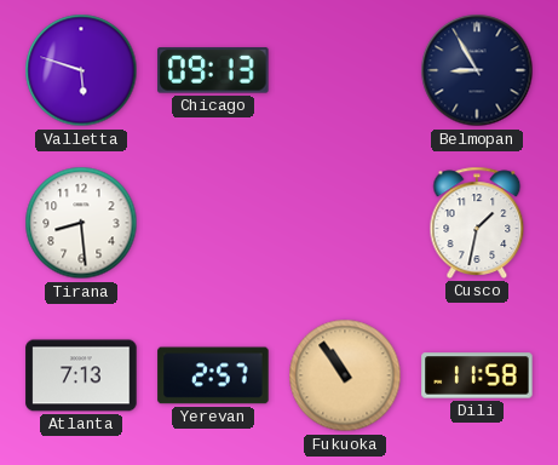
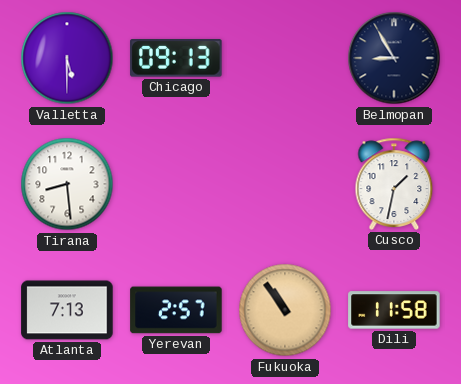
Valletta: 5:48 -> 5:30 (67, 58)
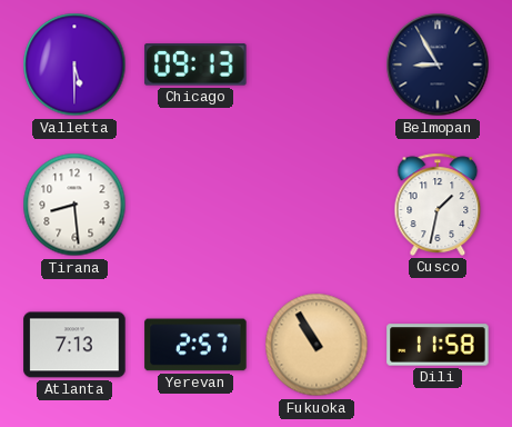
Fukuoka: 10:54 -> 10:55 (317, 345)
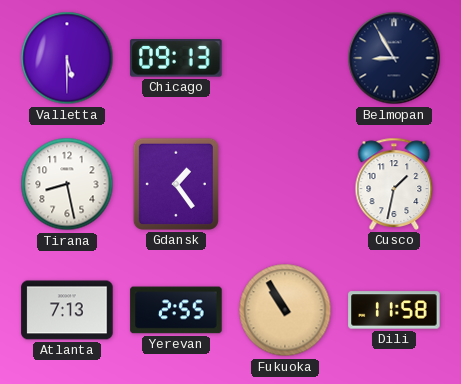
Tirana: 8:29 -> 8:28 (67, 184)
Gdansk: none -> 1:24 (176, 184)
Yerevan: 2:57 -> 2:55 (176, 310)
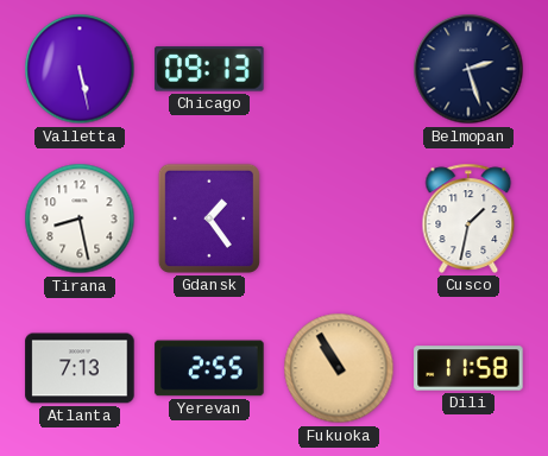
Valletta: 5:30 -> 5:28 (80, 69)
Belmopan: 8:55 -> 2:27 (468, 69)
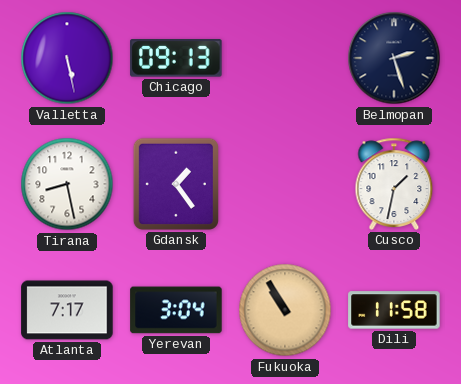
Atlanta: 7:13 -> 7:17 (67, 310)
Yerevan: 2:55 -> 3:04 (176, 310)
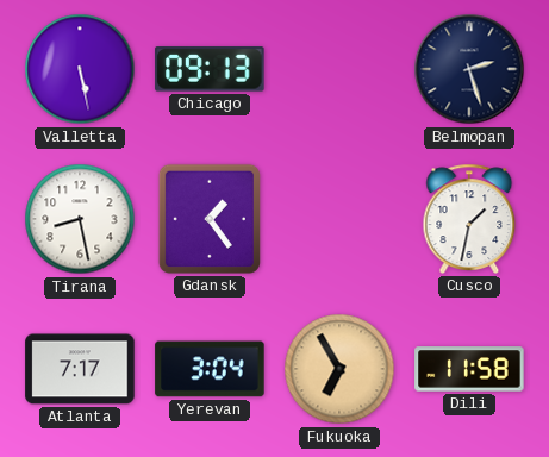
Fukuoka: 10:55 -> 6:55 (339, 369)
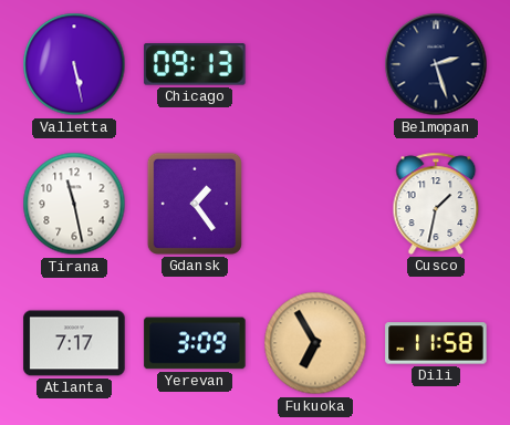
Tirana: 8:28 -> 11:28 (74, 204)
Yerevan: 3:04 -> 3:09 (195, 343)
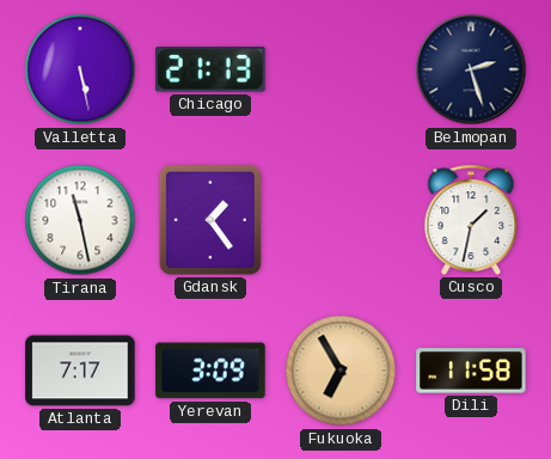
Chicago: 09:13 -> 21:13 (210, 69)
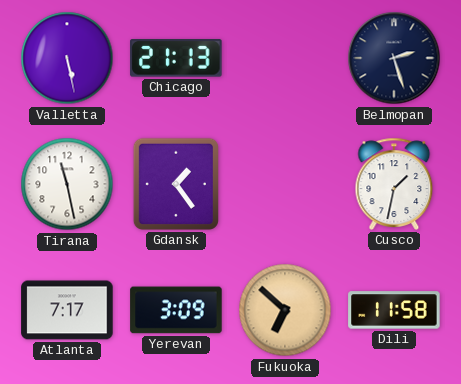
Fukuoka: 6:55 -> 6:52 (285, 310)
